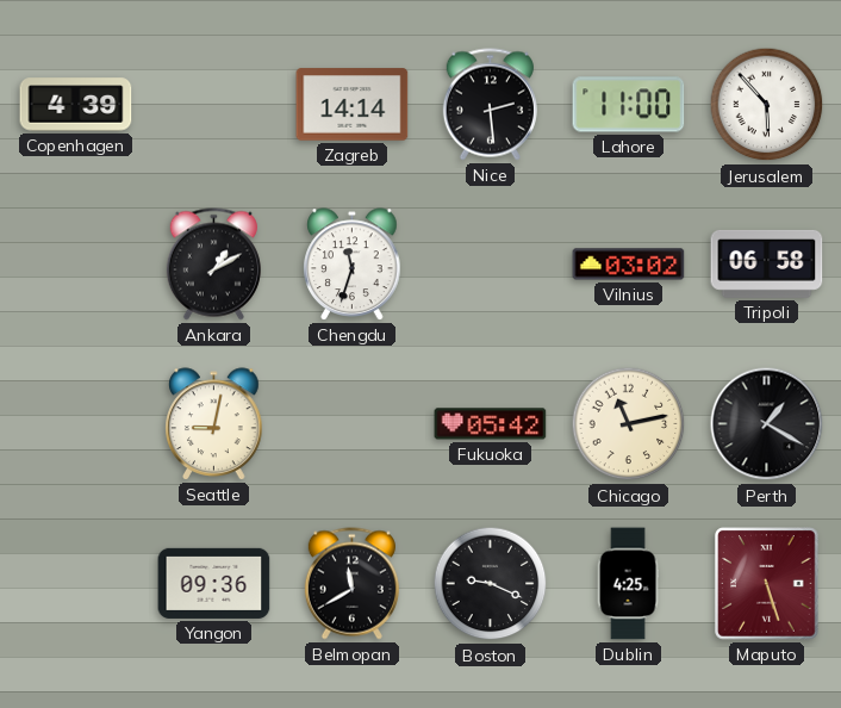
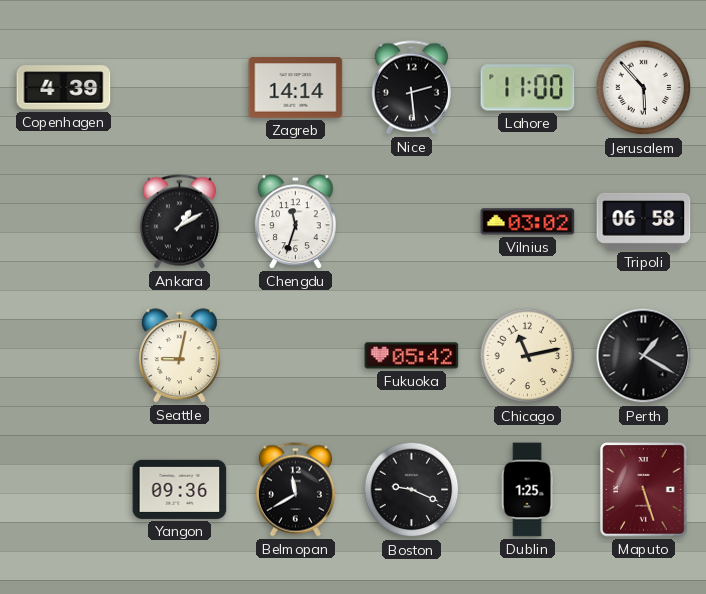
Dublin: 4:25 -> 1:25 (527, 490)
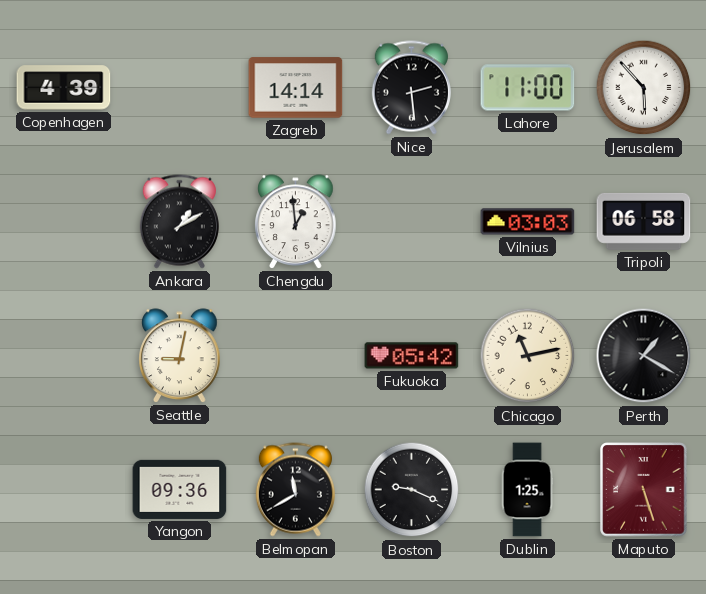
Chengdu: 11:33 -> 12:59 (296, 222)
Vilnius: 03:02 -> 03:03 (528, 222)
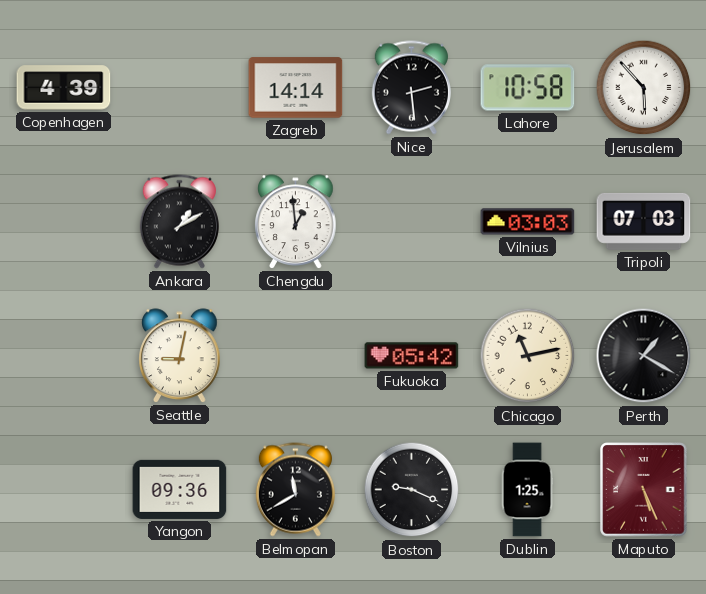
Lahore: 11:00 -> 10:58 (528, 88)
Tripoli: 06:58 -> 07:03 (644, 221)
Maputo: 5:27 -> 5:26 (644, 490)
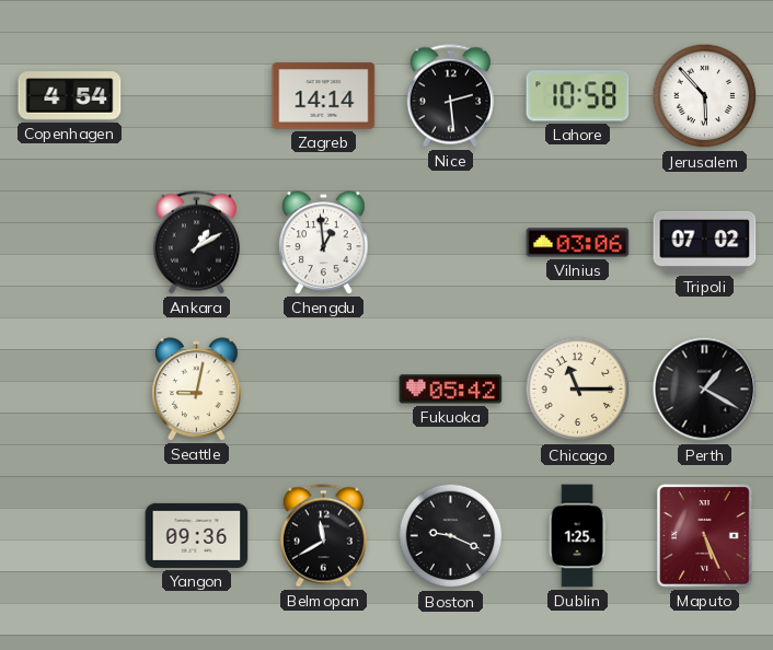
Copenhagen: 4:39 -> 4:54 (70, 96)
Vilnius: 03:03 -> 03:06 (578, 243)
Tripoli: 07:03 -> 07:02 (705, 242)
Chicago: 11:13 -> 11:15 (578, 390)
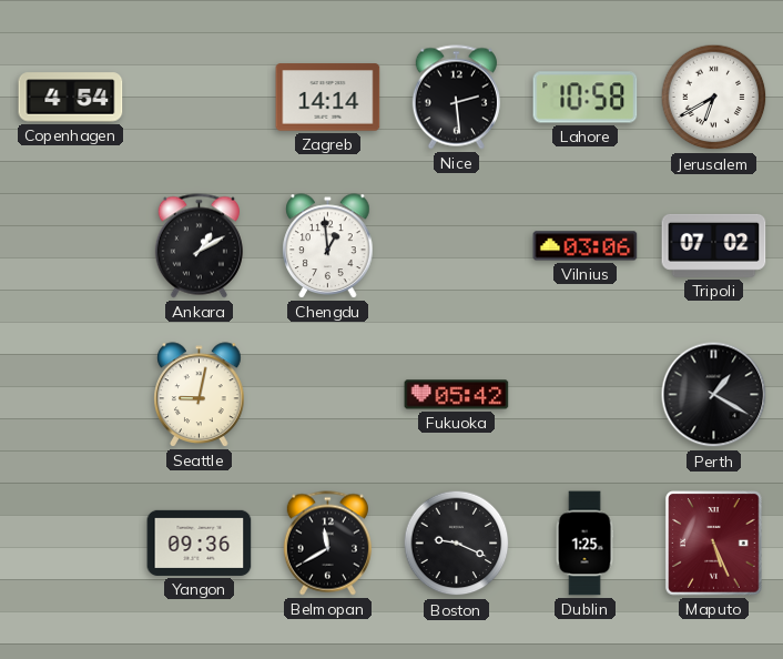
Jerusalem: 5:53 -> 6:40 (714, 98)
Chicago: 11:15 -> none (578, 390)
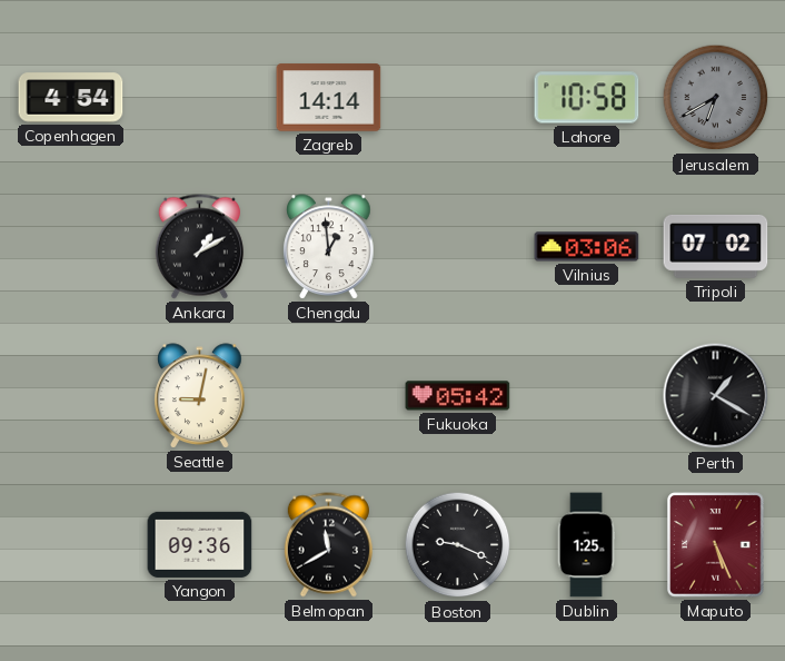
Nice: 2:29 -> none (456, 98)
Jerusalem dial: white -> grey (716, 98)
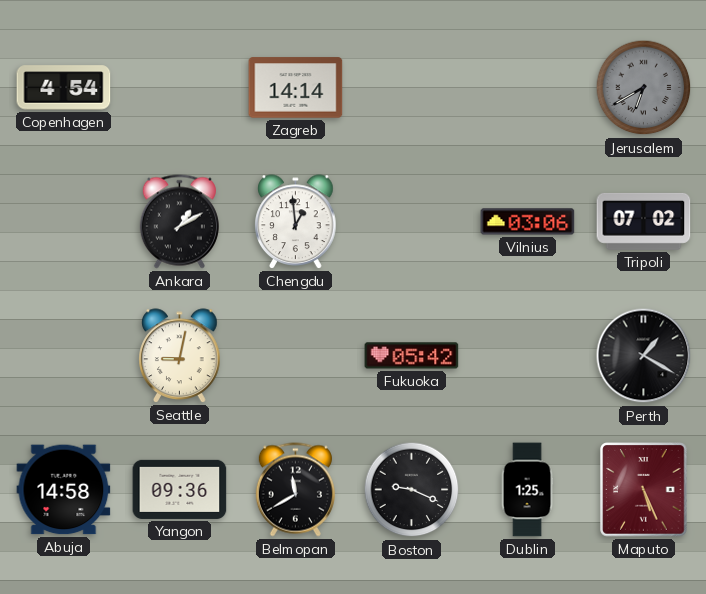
Lahore: 10:58 -> none (587, 98)
Abuja: none -> 14:58 (64, 490)
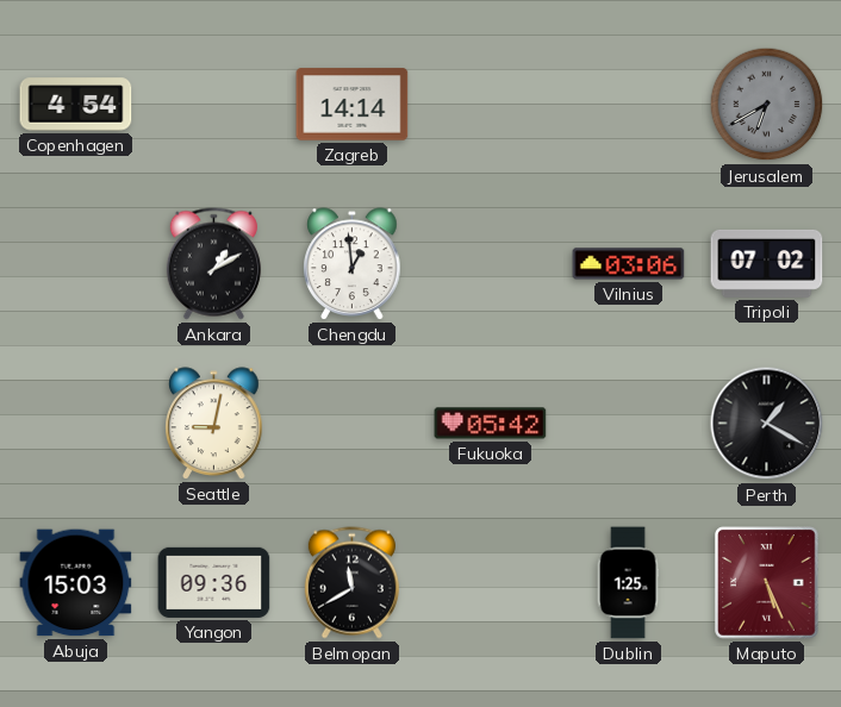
Abuja: 14:58 -> 15:03 (76, 583)
Boston: 9:19 -> none (412, 490)
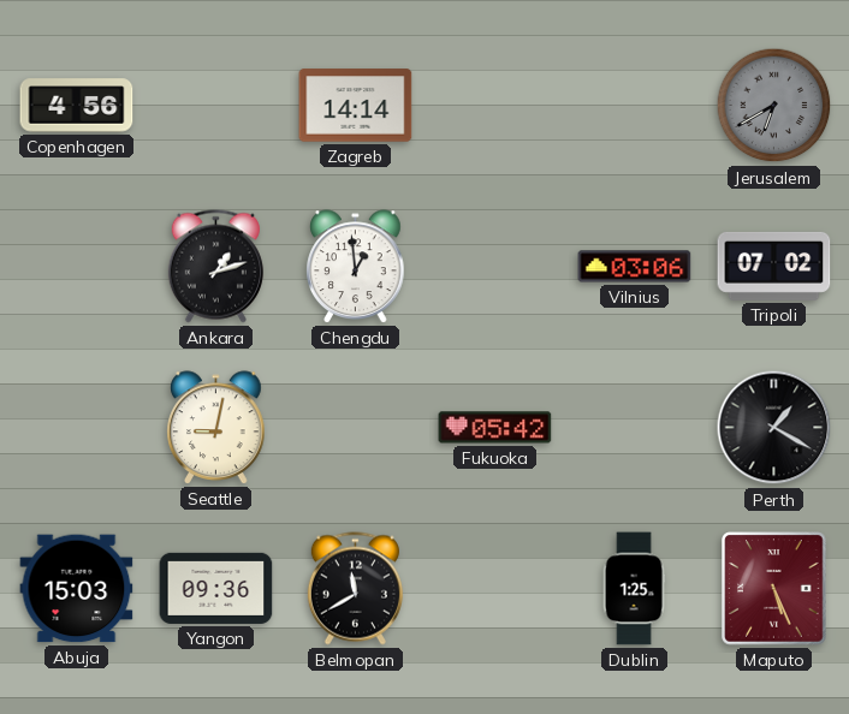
Copenhagen: 4:54 -> 4:56 (77, 106)
Ankara: 1:10 -> 1:12 (215, 267)
